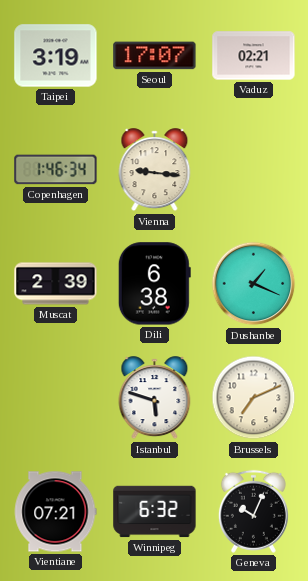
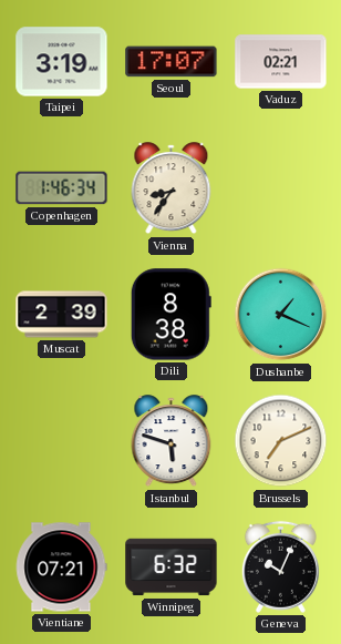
Vienna: 9:16 -> 8:36 (172, 188)
Dili: 6:38 -> 8:38 (170, 315)
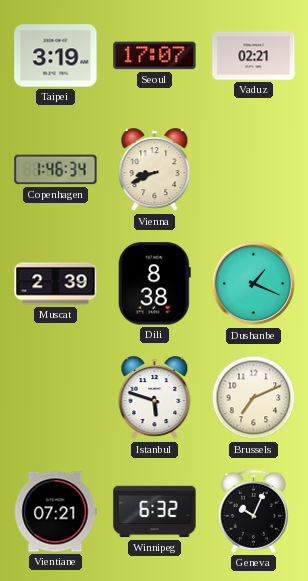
Vienna: 8:36 -> 8:41 (155, 170)
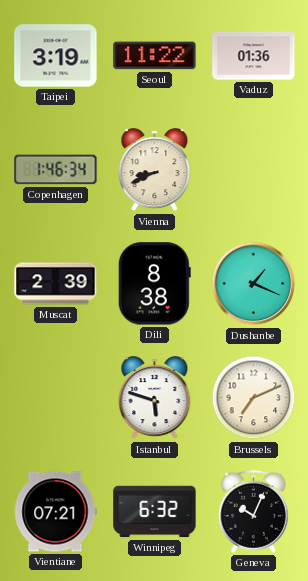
Seoul: 17:07 -> 11:22 (155, 56)
Vaduz: 02:21 -> 01:36 (254, 56)
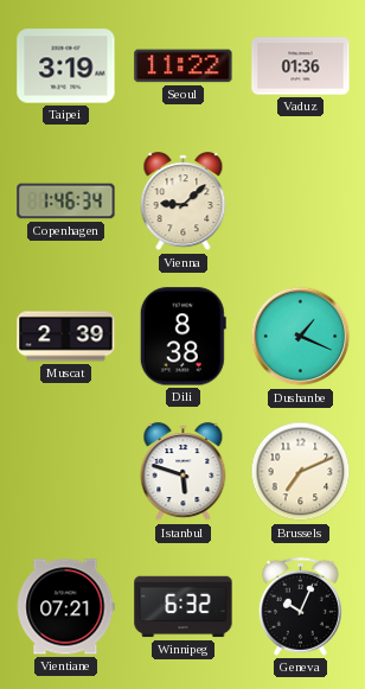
Vienna: 8:41 -> 9:08 (184, 202)
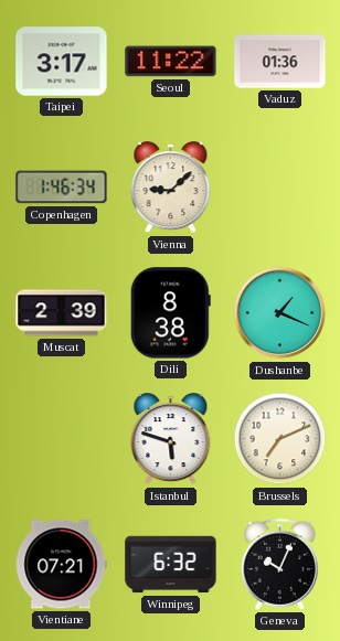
Taipei: 3:19 -> 3:17 (62, 62)
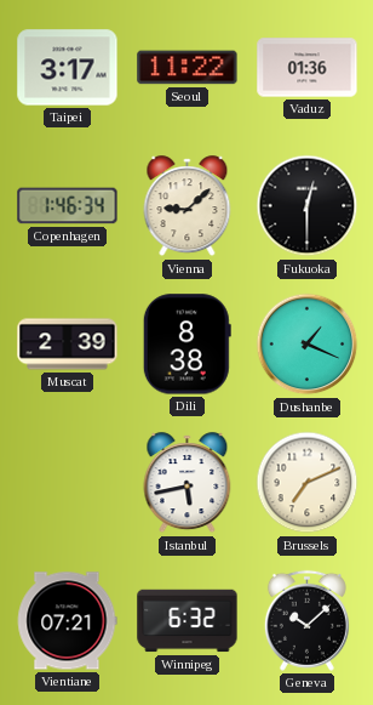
Fukuoka: none -> 12:30 (308, 206)
Istanbul: 5:48 -> 5:43 (188, 483)
Geneva: 10:04 -> 10:08 (306, 620)
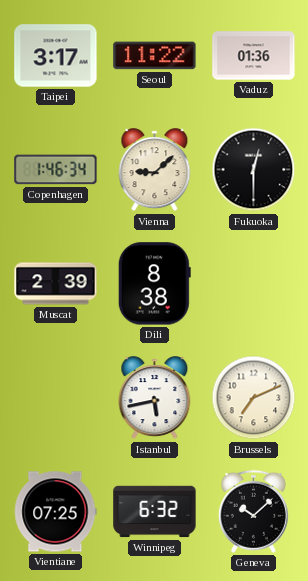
Dushanbe: 1:19 -> none (308, 345)
Vientiane: 07:21 -> 07:25 (55, 512)
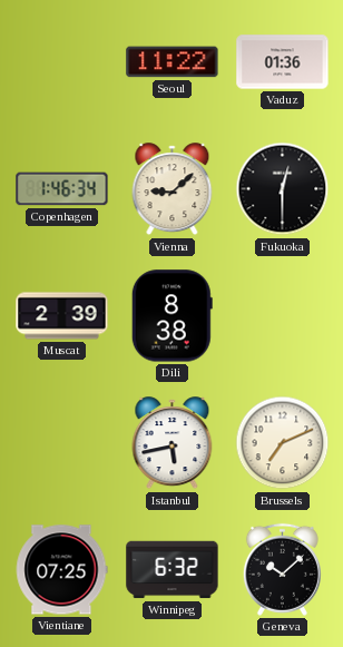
Taipei: 3:17 -> none (56, 56)
